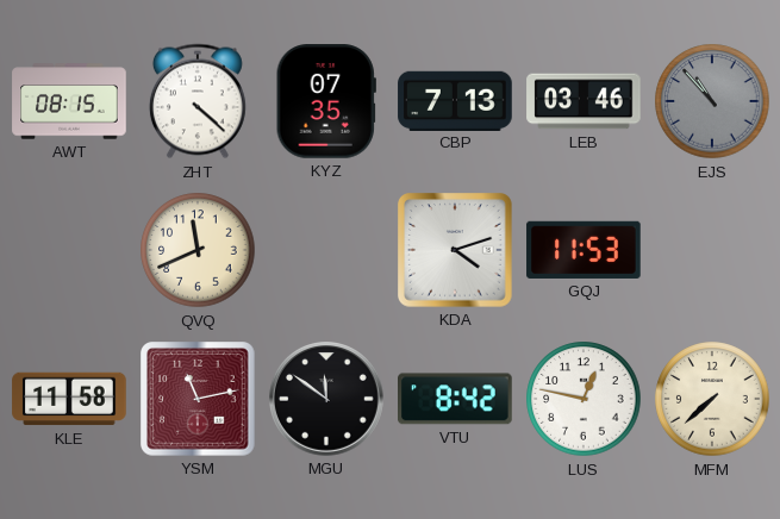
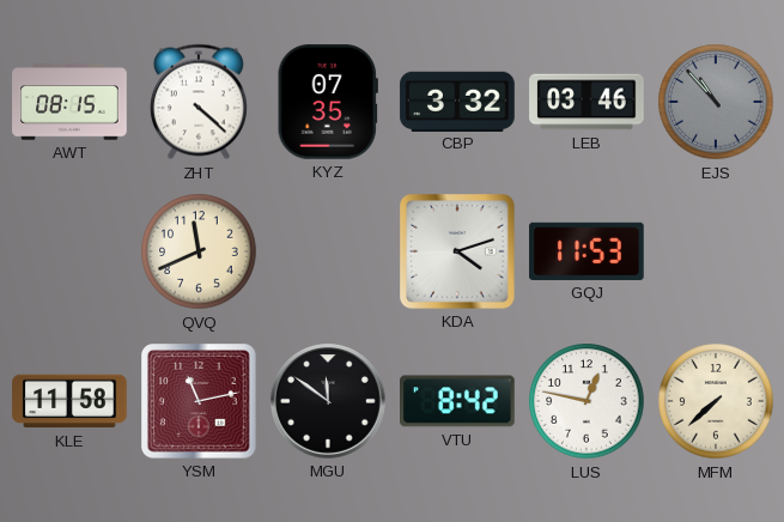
CBP: 7:13 -> 3:32 (457, 101)
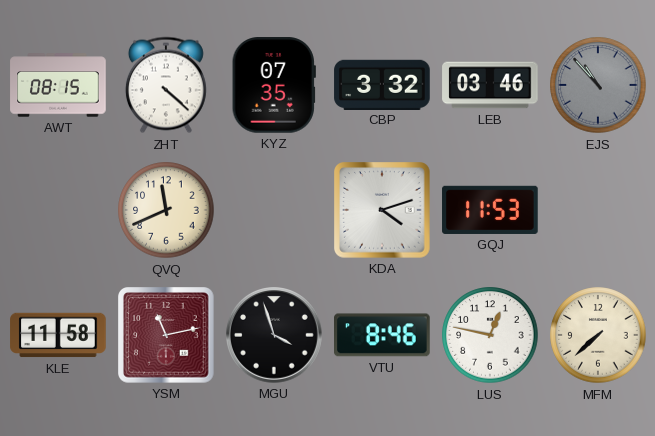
MGU: 11:51 -> 3:57 (275, 336)
VTU: 8:42 -> 8:46 (382, 335)
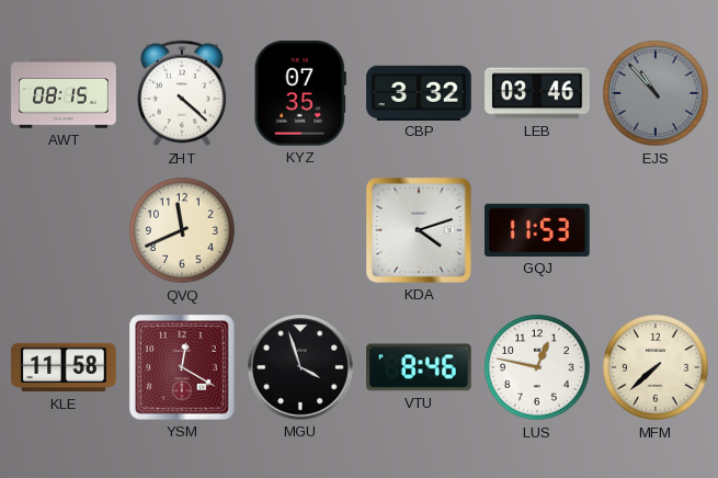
YSM: 11:13 -> 12:20 (182, 367)
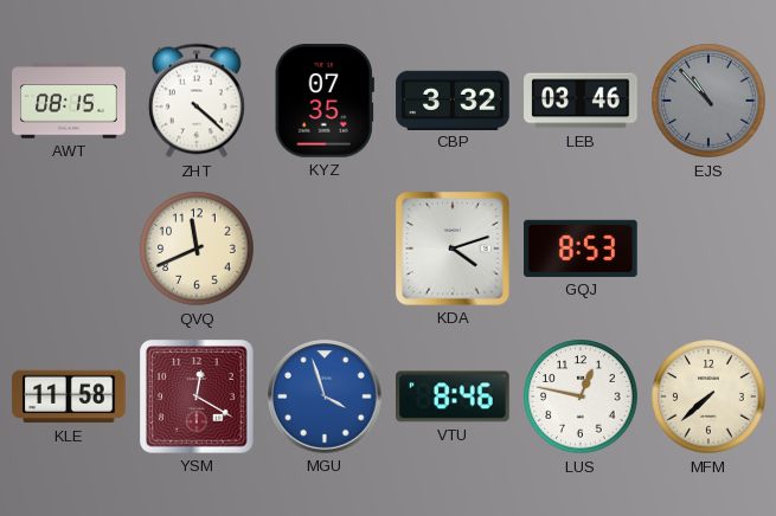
GQJ: 11:53 -> 8:53 (581, 249)
MGU dial: black -> blue (326, 398)
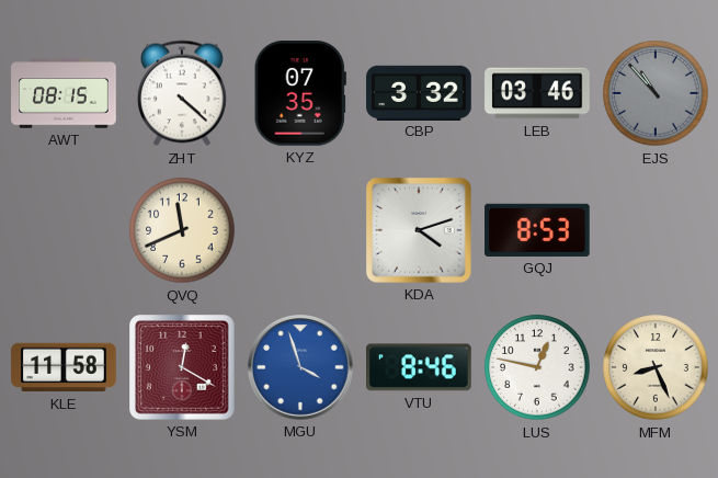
MFM: 7:38 -> 8:26 (656, 367)
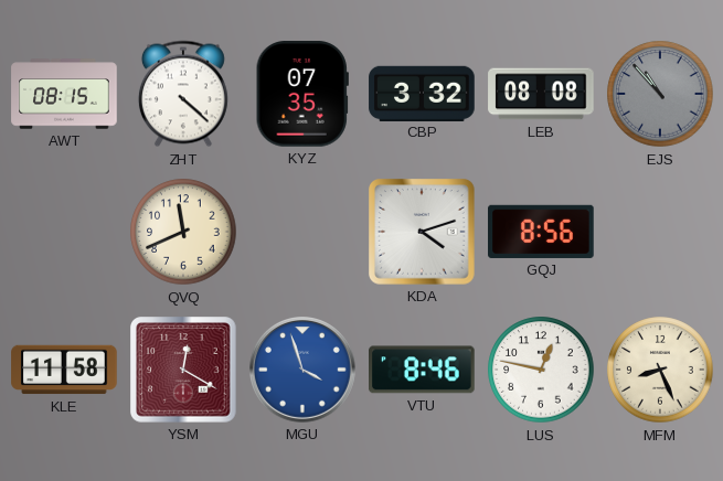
LEB: 03:46 -> 08:08 (541, 94)
GQJ: 8:53 -> 8:56 (541, 232)
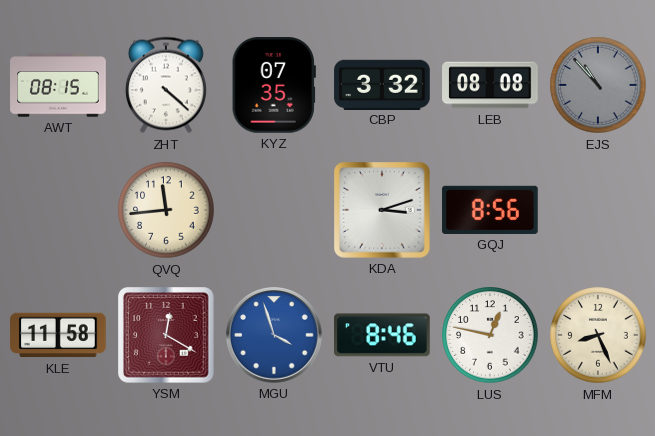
QVQ: 11:41 -> 11:44 (166, 210)
KDA: 4:12 -> 3:12 (382, 210)
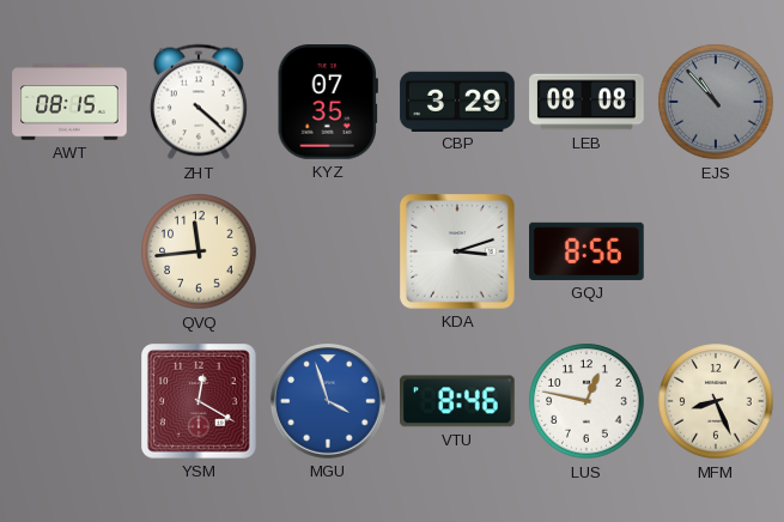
CBP: 3:32 -> 3:29 (457, 101)
KLE: 11:58 -> none (58, 335)
